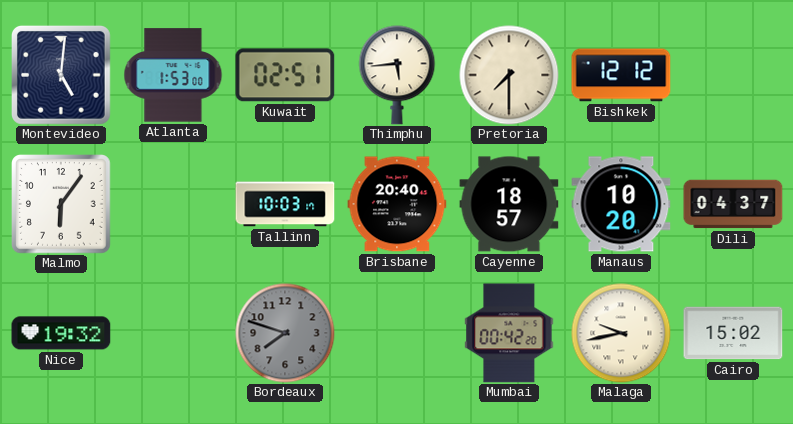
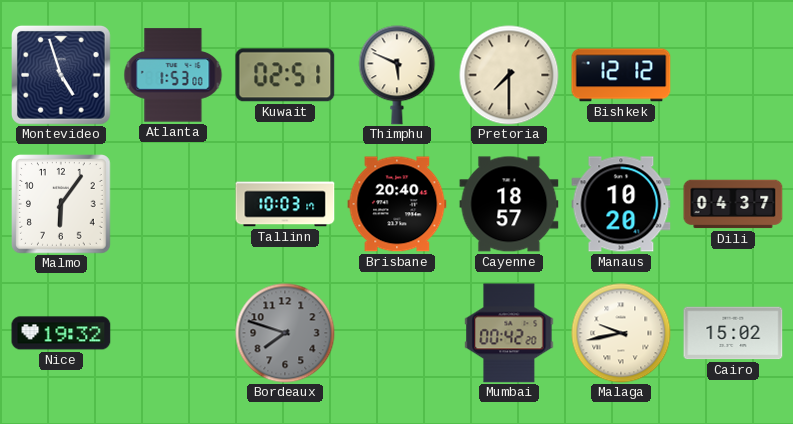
Montevideo: 5:01 -> 4:57 (61, 75)
Thimphu: 5:44 -> 5:49 (397, 75)
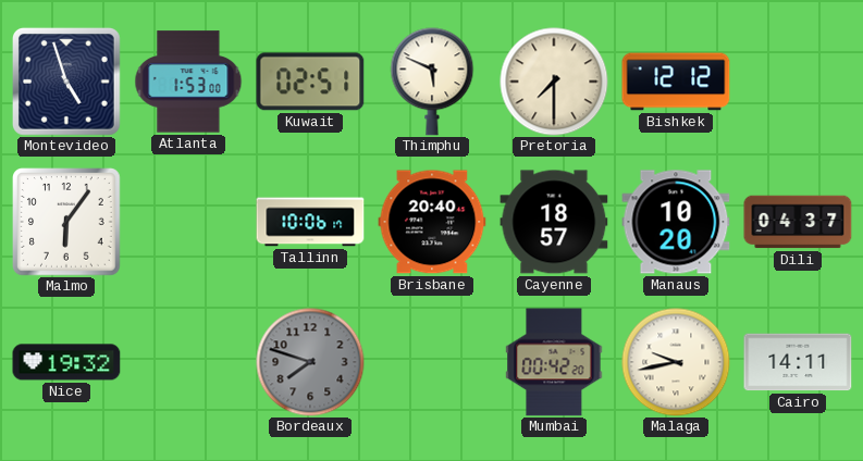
Tallinn: 10:03 -> 10:06 (310, 222)
Cairo: 15:02 -> 14:11 (798, 362)
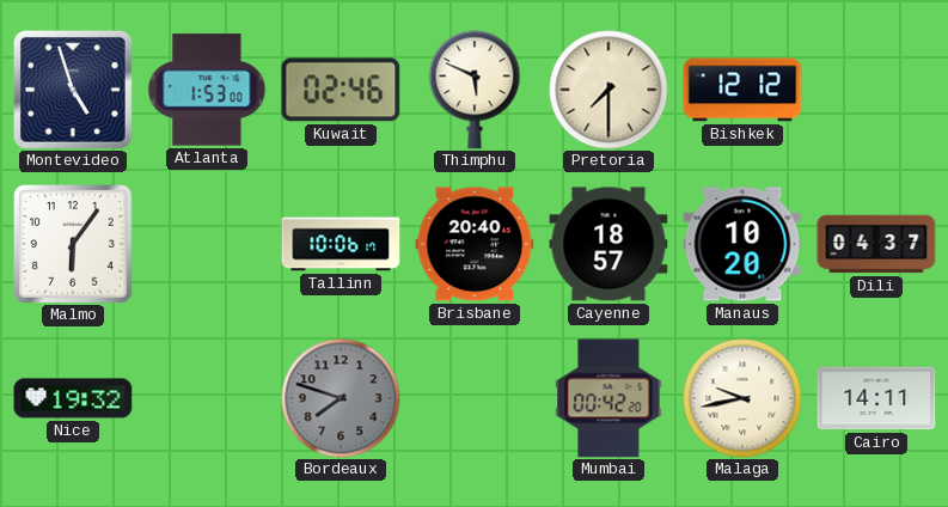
Kuwait: 02:51 -> 02:46 (341, 90)
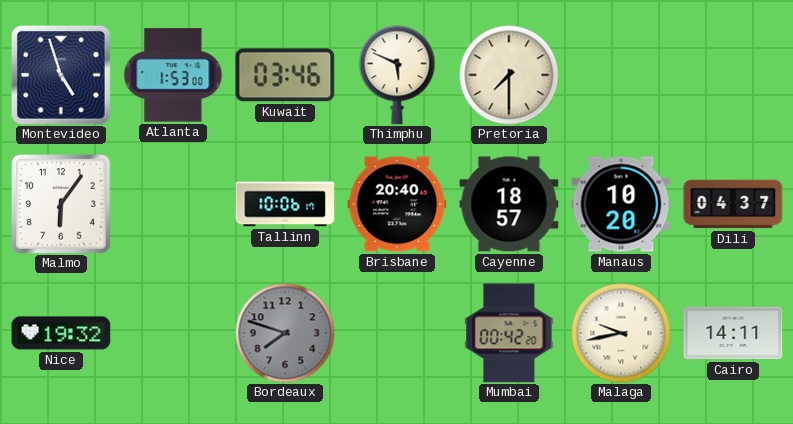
Kuwait: 02:46 -> 03:46 (285, 75)
Bishkek: 12:12 -> none (742, 90)
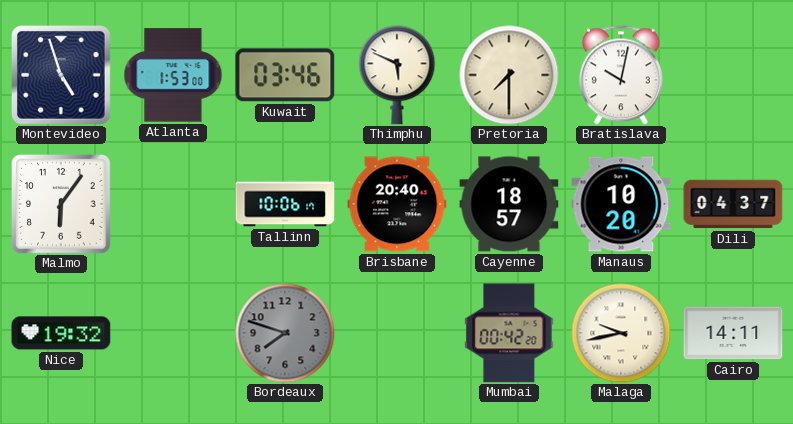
Bratislava: none -> 10:02 (621, 75)
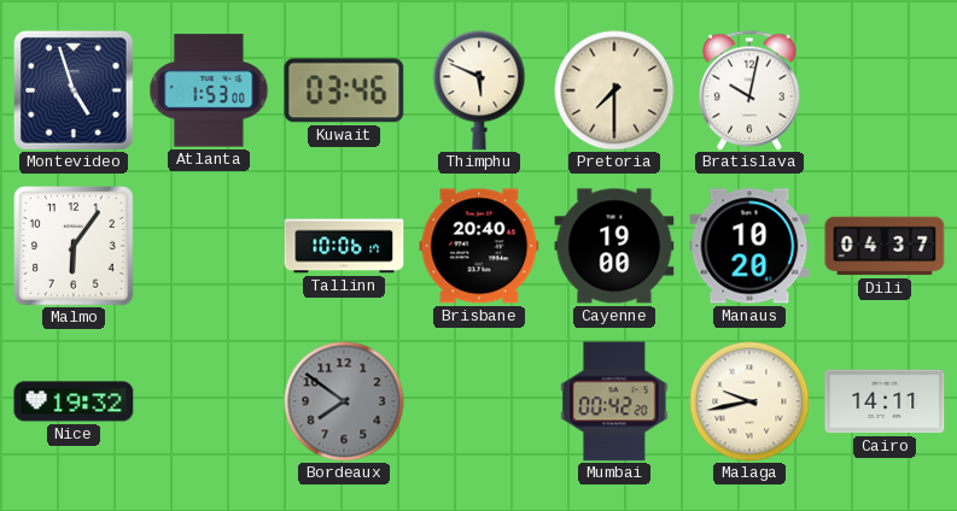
Cayenne: 18:57 -> 19:00 (614, 246)
Bordeaux: 7:48 -> 7:51 (344, 401)
